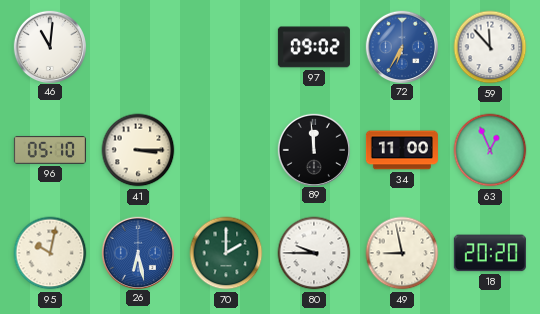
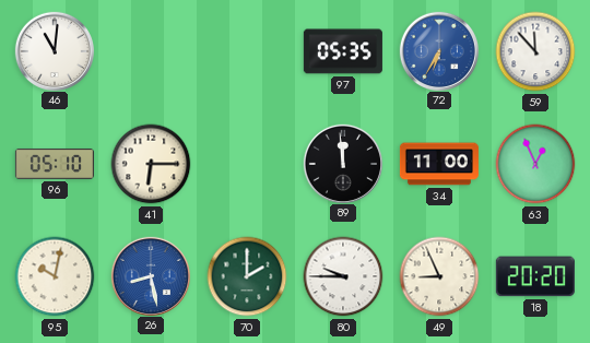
97: 09:02 -> 05:35 (343, 51)
41: 3:15 -> 6:15 (151, 164)
26: 6:28 -> 8:28 (150, 275)
49: 8:58 -> 8:56 (439, 276)
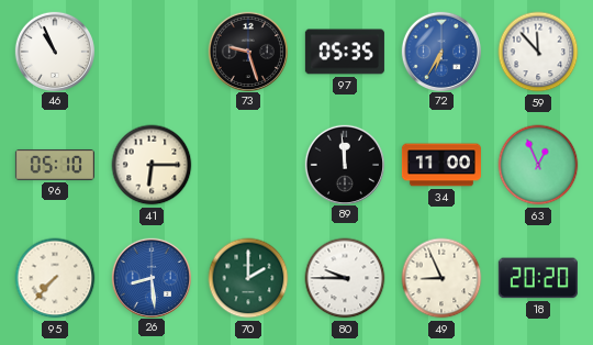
46: 11:01 -> 10:56 (54, 51)
73: none -> 9:27 (247, 51)
95: 10:02 -> 7:37 (55, 278)
26: 8:28 -> 8:29 (150, 277)
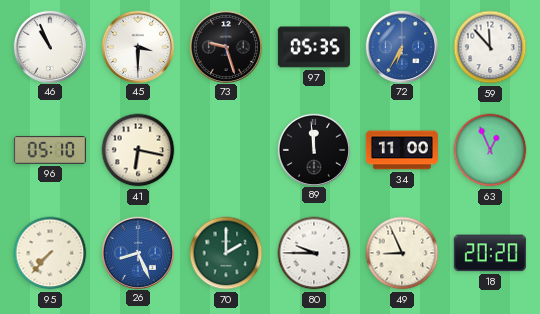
45: none -> 3:30 (137, 46)
41: 6:15 -> 6:17 (138, 150)
26: 8:29 -> 8:26 (137, 252)
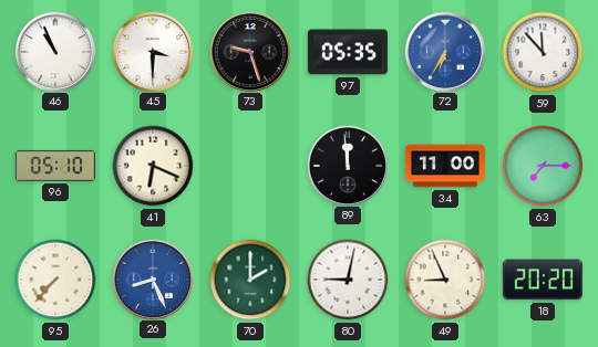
41: 6:17 -> 6:19 (153, 166)
63: 12:56 -> 7:15 (543, 166)
80: 9:45 -> 9:02 (348, 280)
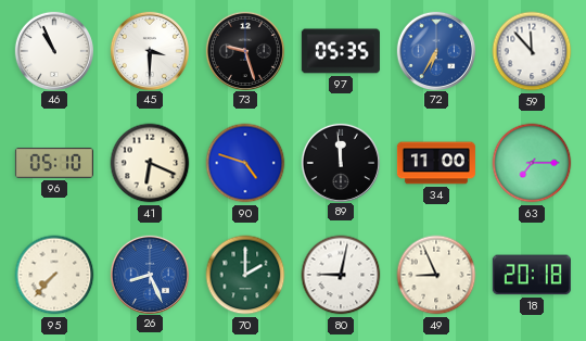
90: none -> 4:48 (245, 163)
18: 20:20 -> 20:18 (532, 275)
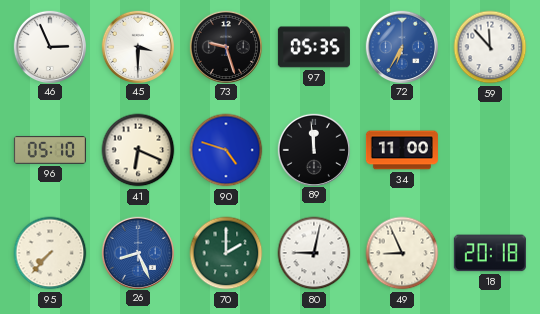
46: 10:56 -> 2:56 (49, 46)
63: 7:15 -> none (532, 163)
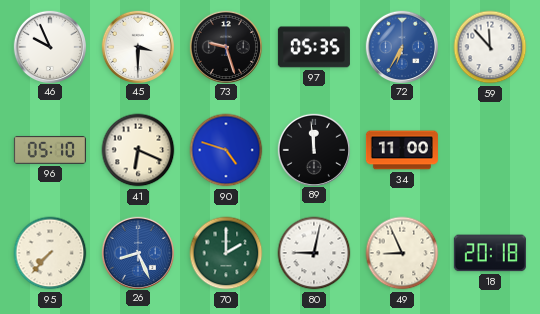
46: 2:56 -> 9:56 (49, 46)
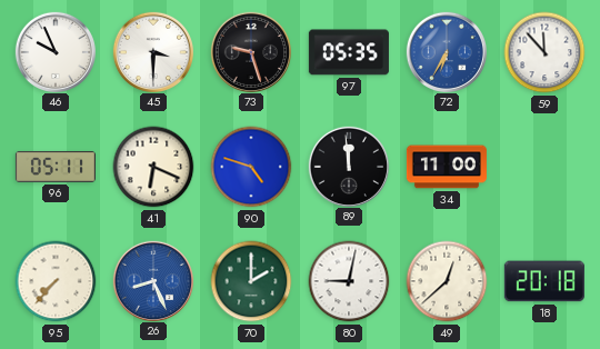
96: 05:10 -> 05:11 (56, 167)
49: 8:56 -> 12:38 (447, 281)
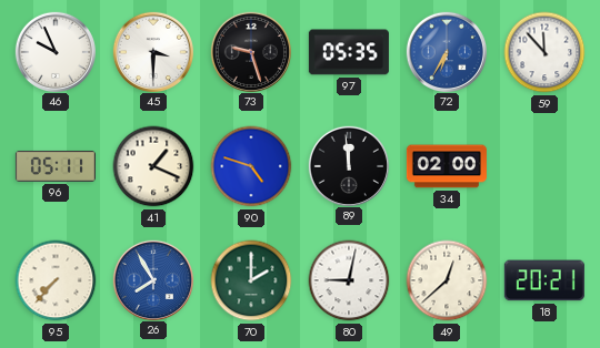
41: 6:19 -> 1:19 (153, 166)
34: 11:00 -> 02:00 (447, 166)
26: 8:26 -> 7:55 (152, 279)
18: 20:18 -> 20:21 (544, 280)
